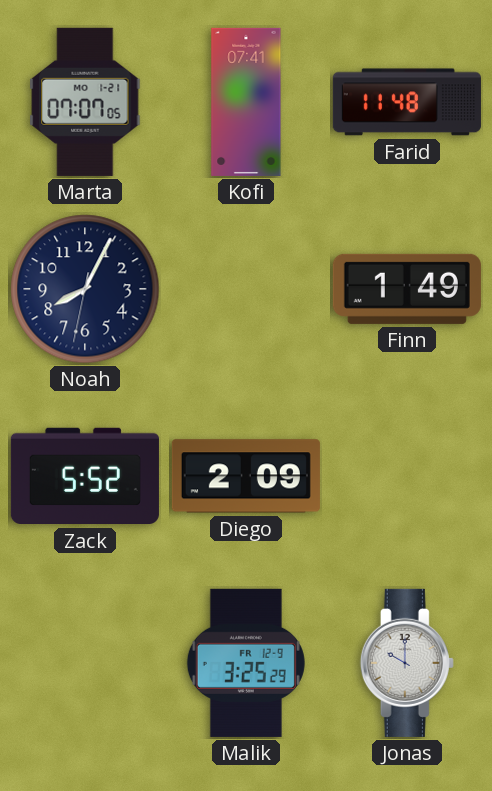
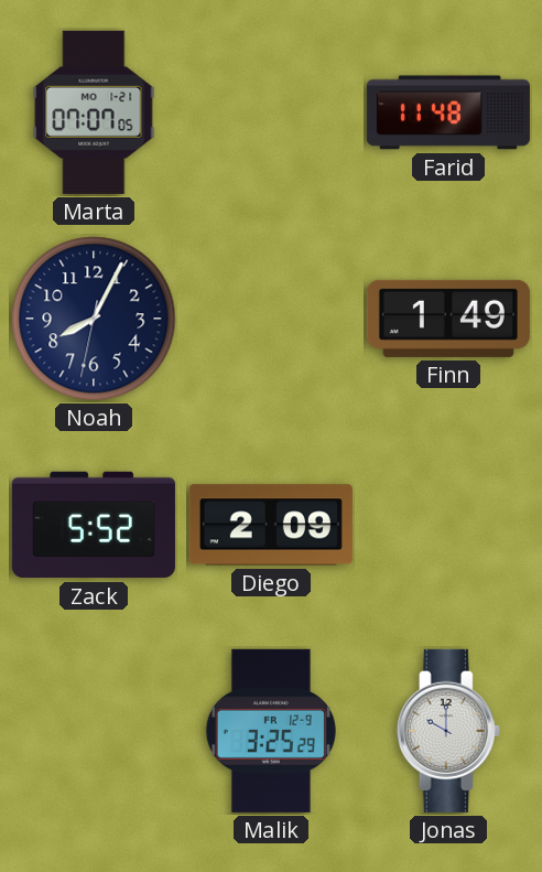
Kofi: 07:41 -> none (246, 102)
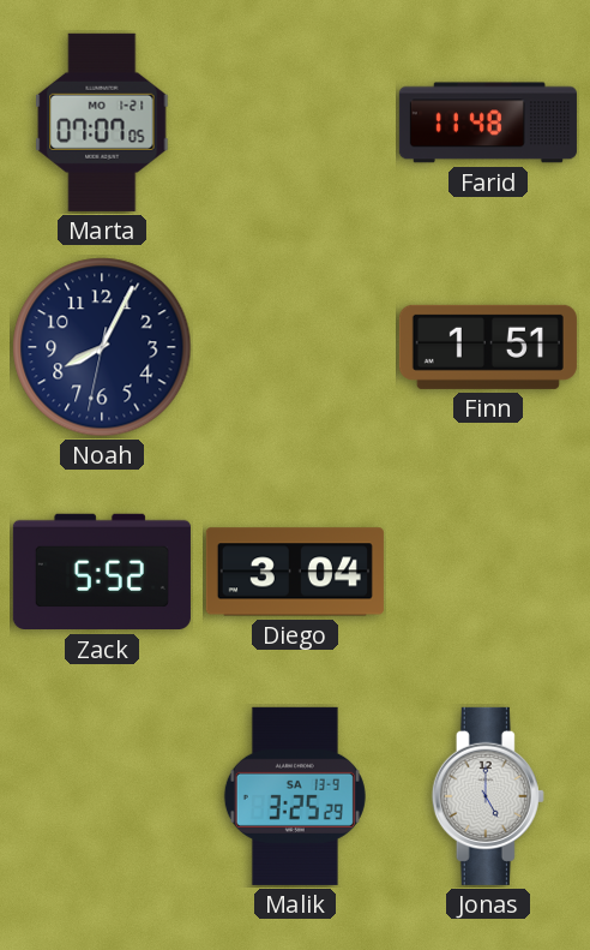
Finn: 1:49 -> 1:51 (488, 347)
Diego: 2:09 -> 3:04 (295, 572)
Malik date: FR 12-9 -> SA 13-9 (295, 796)
Jonas: 10:00 -> 5:00 (488, 796)
